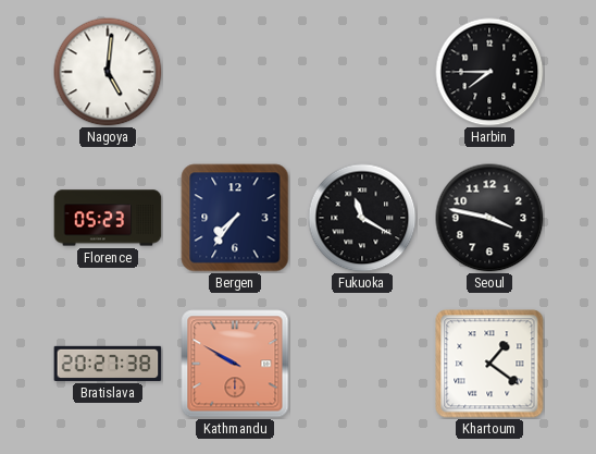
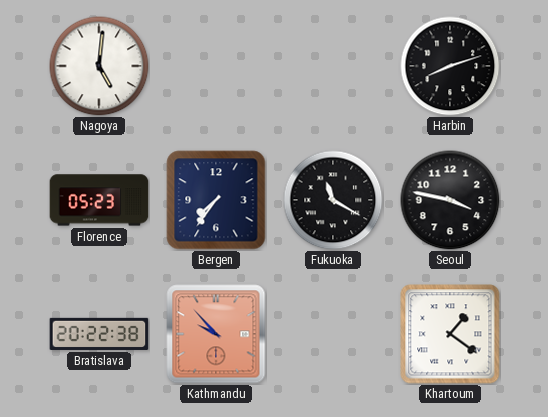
Harbin: 7:45 -> 8:12 (450, 66)
Bratislava: 20:27 -> 20:22 (99, 334)
Kathmandu: 9:50 -> 9:53 (216, 334)
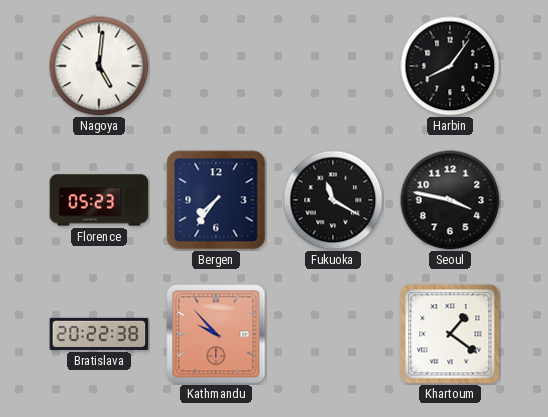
Harbin: 8:12 -> 8:06 (450, 66)
